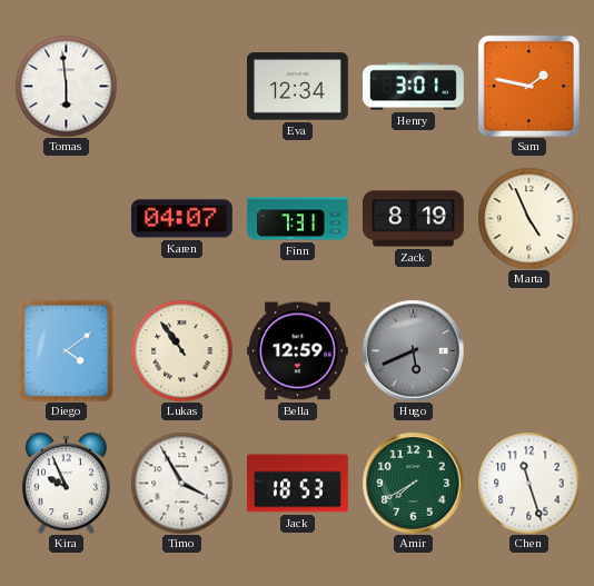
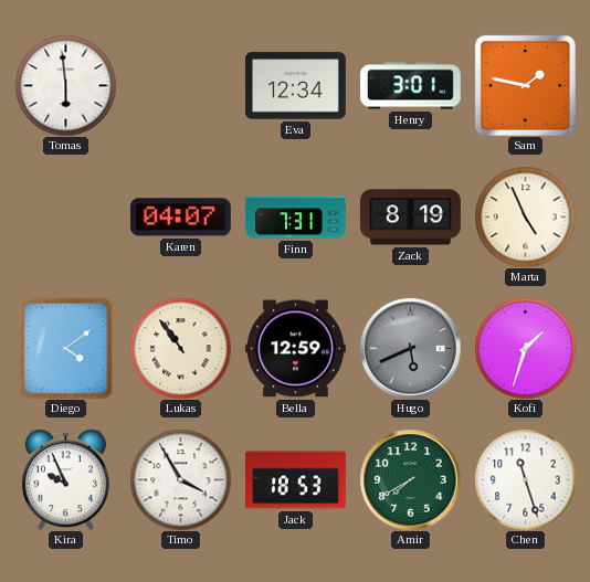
Kofi: none -> 1:33 (525, 348)
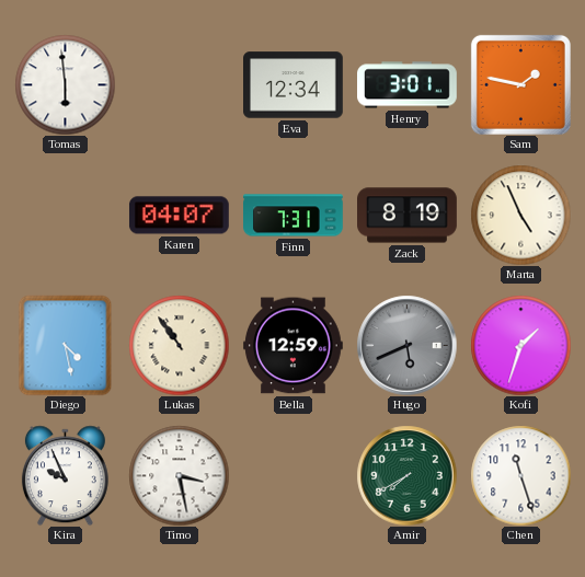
Diego: 4:09 -> 4:28 (66, 345)
Timo: 3:55 -> 3:28 (179, 475)
Jack: 18:53 -> none (296, 480)
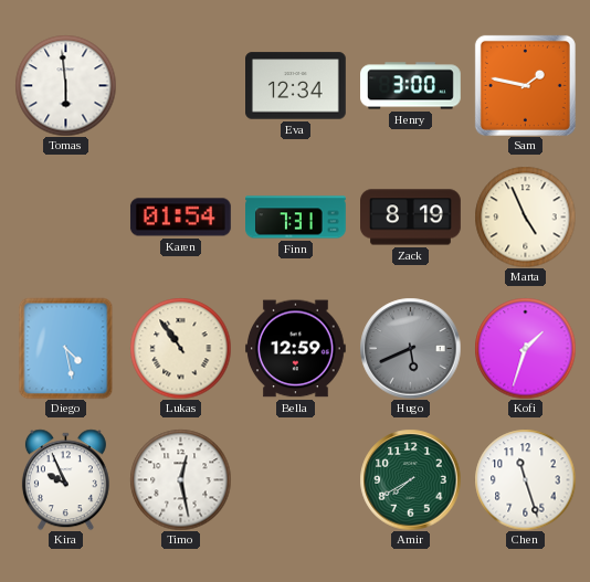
Henry: 3:01 -> 3:00 (411, 86)
Karen: 04:07 -> 01:54 (180, 218)
Timo: 3:28 -> 12:28 (180, 479)
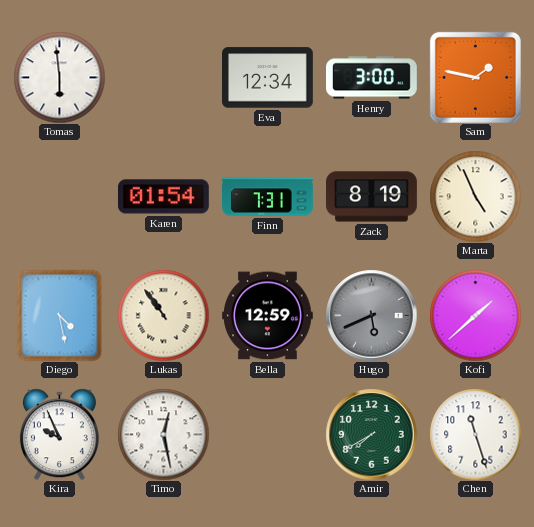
Kofi: 1:33 -> 1:38 (475, 315)
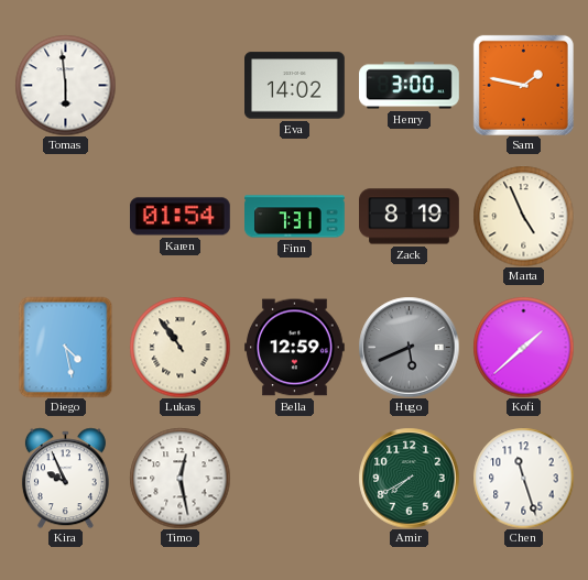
Eva: 12:34 -> 14:02 (295, 86)
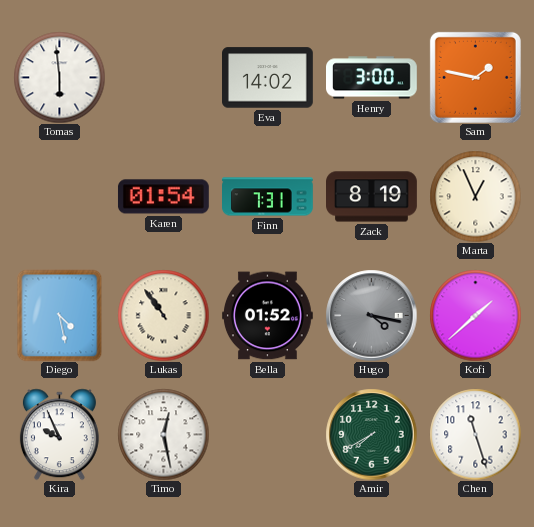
Marta: 4:56 -> 12:56 (475, 196)
Bella: 12:59 -> 01:52 (268, 316)
Hugo: 5:41 -> 4:17 (371, 315)
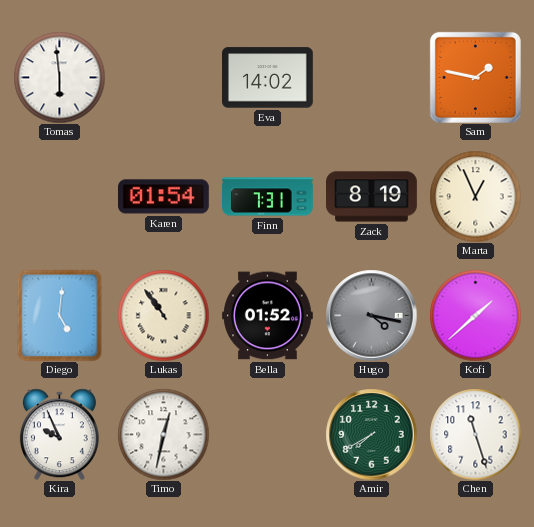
Henry: 3:00 -> none (372, 78)
Diego: 4:28 -> 5:01 (60, 315)
Timo: 12:28 -> 12:32 (163, 434)
